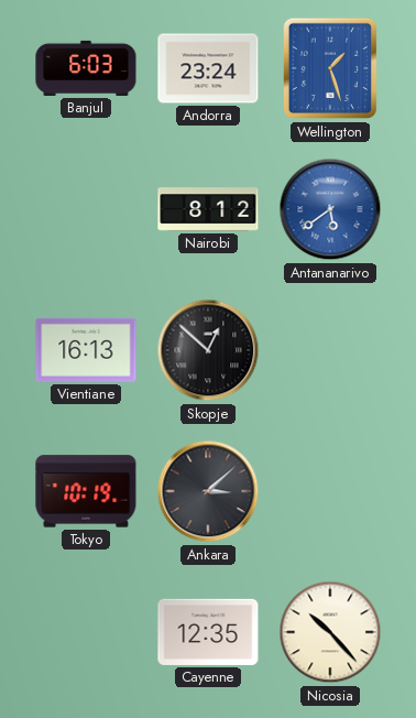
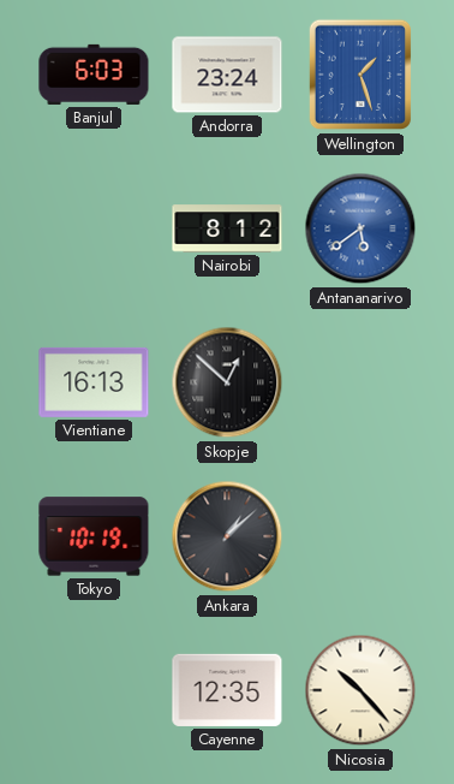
Ankara: 3:08 -> 1:08 (227, 536)
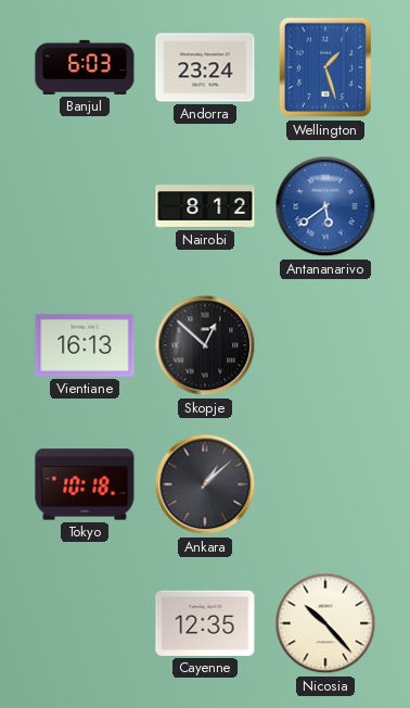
Tokyo: 10:19 -> 10:18 (85, 484)
